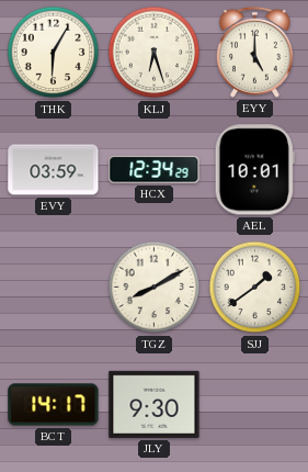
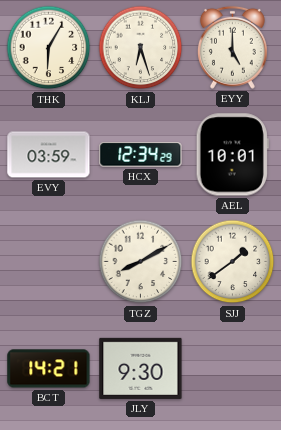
BCT: 14:17 -> 14:21 (49, 369)
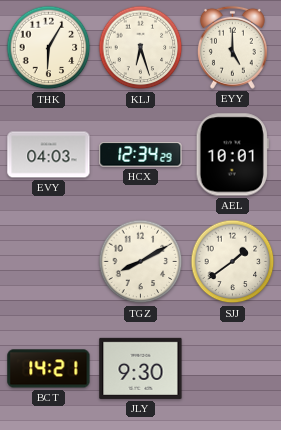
EVY: 03:59 -> 04:03 (49, 155)
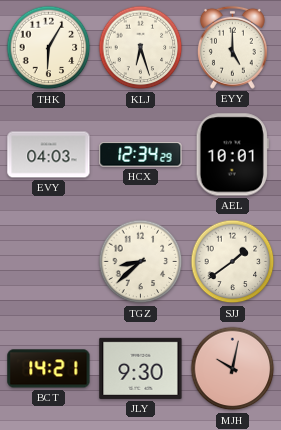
TGZ: 8:10 -> 8:38 (141, 262)
MJH: none -> 10:02 (233, 369)
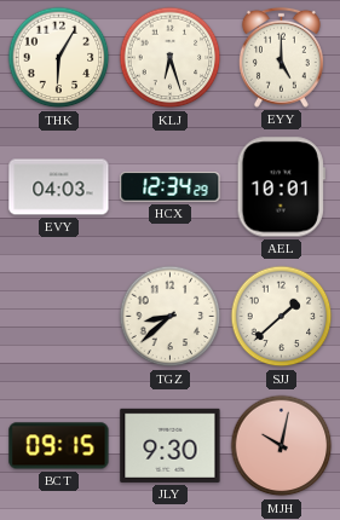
SJJ: 1:39 -> 1:38 (282, 317)
BCT: 14:21 -> 09:15 (59, 446)
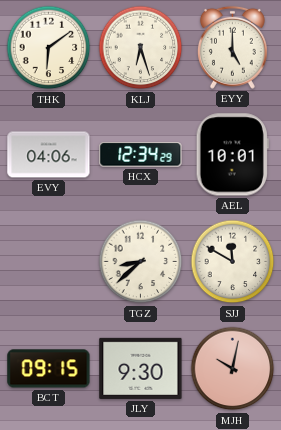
THK: 6:05 -> 6:09 (49, 48)
EVY: 04:03 -> 04:06 (49, 155)
SJJ: 1:38 -> 11:50 (233, 262)
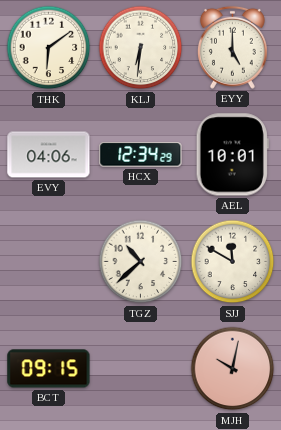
KLJ: 6:27 -> 6:31 (141, 48)
TGZ: 8:38 -> 10:38 (141, 262)
JLY: 9:30 -> none (141, 368)
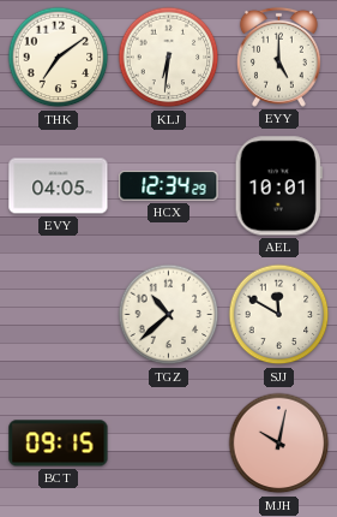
THK: 6:09 -> 7:09 (59, 58)
EVY: 04:06 -> 04:05 (59, 186)
